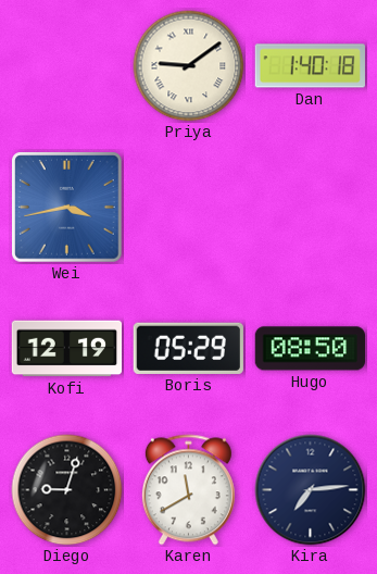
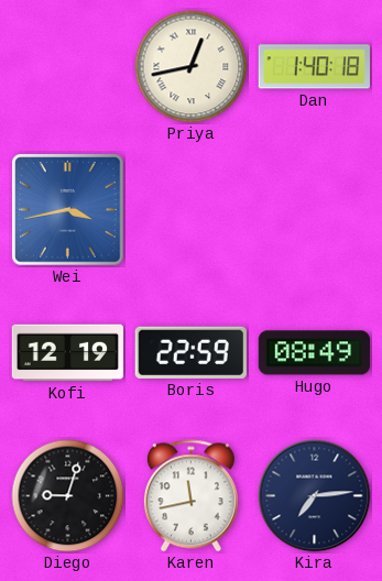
Priya: 9:09 -> 12:43 (192, 67)
Boris: 05:29 -> 22:59 (190, 352)
Hugo: 08:50 -> 08:49 (314, 353)
Karen: 11:40 -> 11:43 (190, 496)
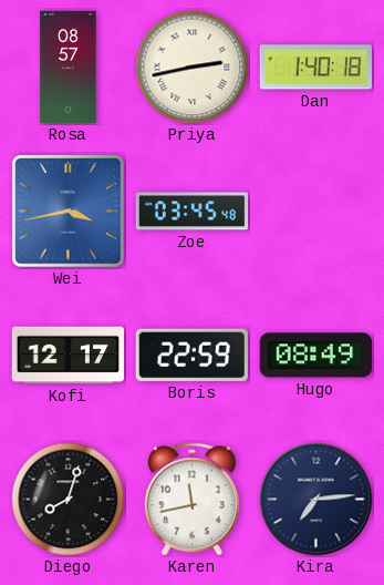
Rosa: none -> 08:57 (69, 68)
Priya: 12:43 -> 2:43 (193, 68)
Zoe: none -> 03:45 (193, 212)
Kofi: 12:19 -> 12:17 (69, 356)
Diego: 9:03 -> 8:03 (69, 500)
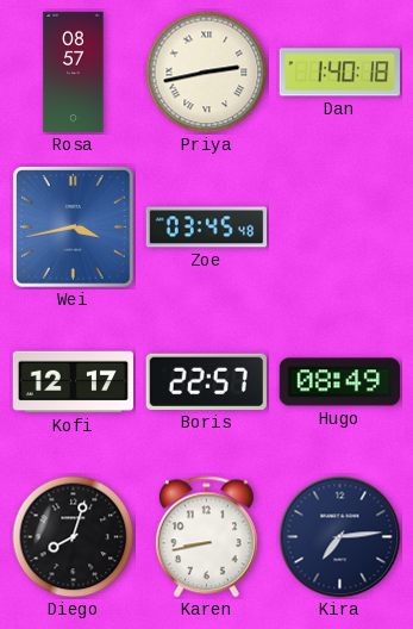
Boris: 22:59 -> 22:57 (206, 381)
Karen: 11:43 -> 8:43 (206, 537)
